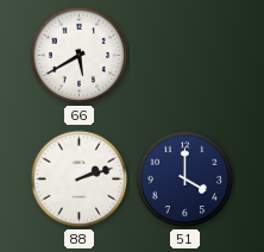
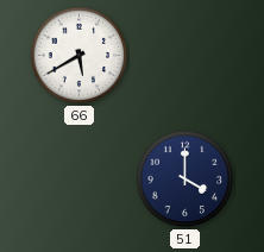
88: 2:12 -> none (80, 179)
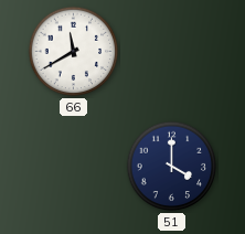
66: 5:40 -> 11:40 (74, 52)
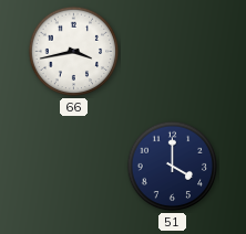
66: 11:40 -> 3:43 (74, 52)
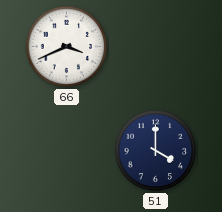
66: 3:43 -> 3:41 (67, 47)
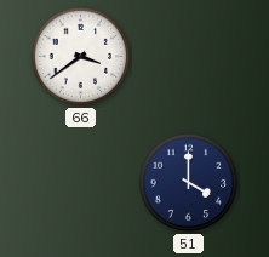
66: 3:41 -> 3:39 (81, 57)
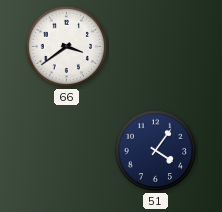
51: 4:00 -> 4:06 (156, 151)
